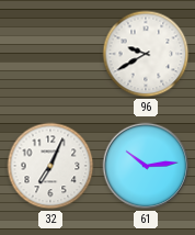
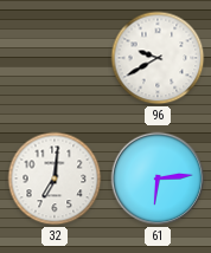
32: 7:04 -> 7:01 (55, 179)
61: 10:14 -> 6:14 (158, 179)
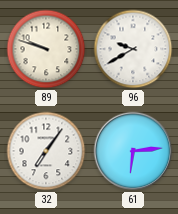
89: none -> 9:48 (46, 49)
32: 7:01 -> 7:06 (46, 151)
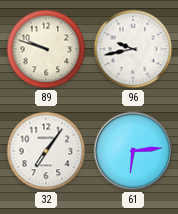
96: 9:40 -> 9:43 (133, 49)
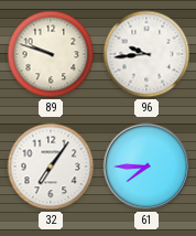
96: 9:43 -> 9:44 (146, 54)
61: 6:14 -> 7:45 (146, 167)
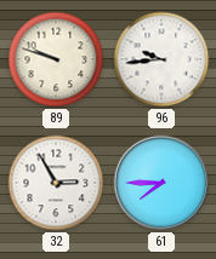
32: 7:06 -> 2:55 (56, 183)
